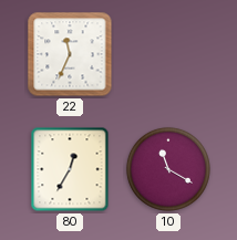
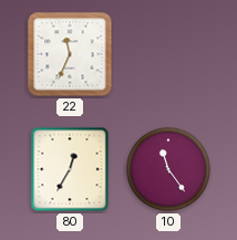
10: 11:20 -> 11:24 (168, 169)
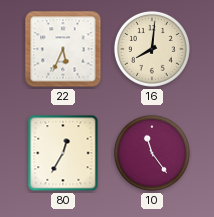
22: 11:34 -> 5:34 (63, 49)
16: none -> 8:01 (152, 49)
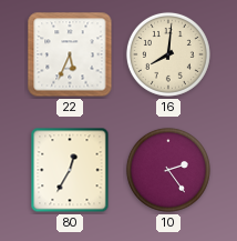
10: 11:24 -> 2:24 (168, 170)
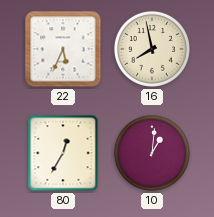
16: 8:01 -> 7:58 (152, 49)
10: 2:24 -> 1:01 (152, 153)
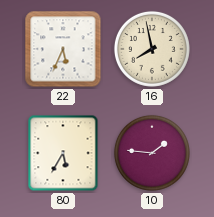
80: 12:35 -> 5:35 (63, 153)
10: 1:01 -> 1:46 (152, 153)
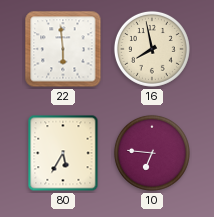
22: 5:34 -> 5:59 (63, 49)
10: 1:46 -> 6:46 (152, 153)
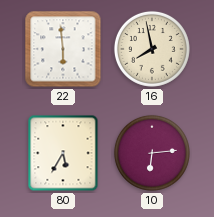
10: 6:46 -> 6:14 (152, 153)
